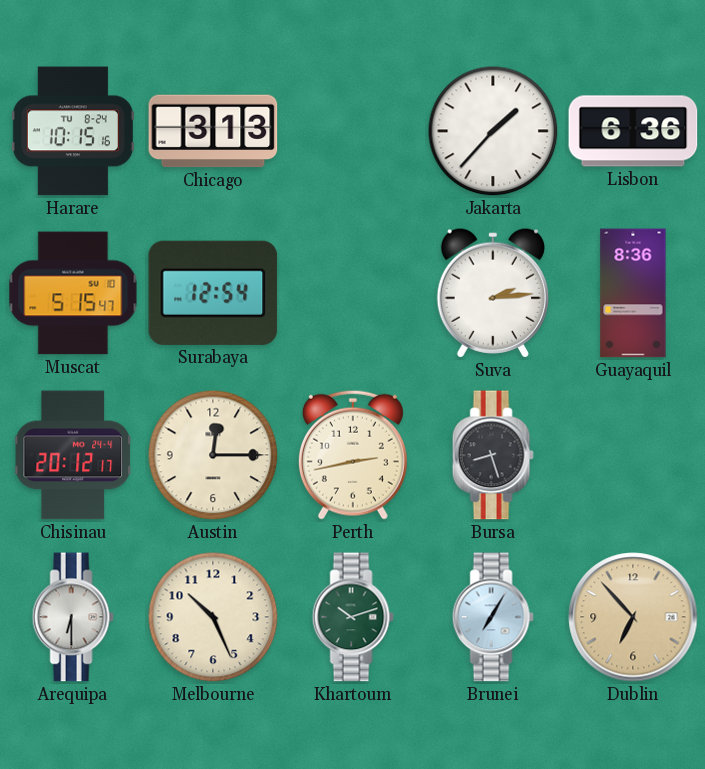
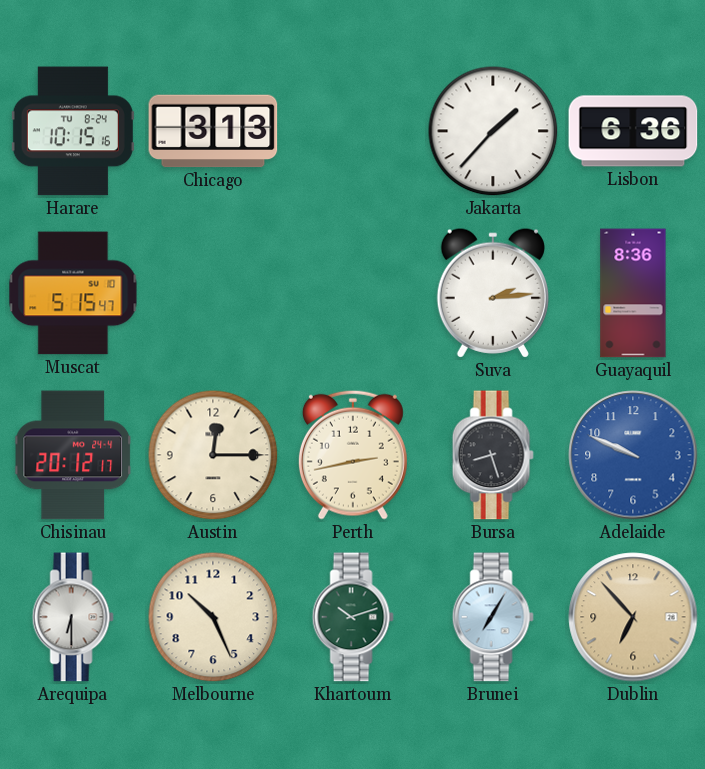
Surabaya: 12:54 -> none (213, 293)
Adelaide: none -> 9:49 (633, 455)
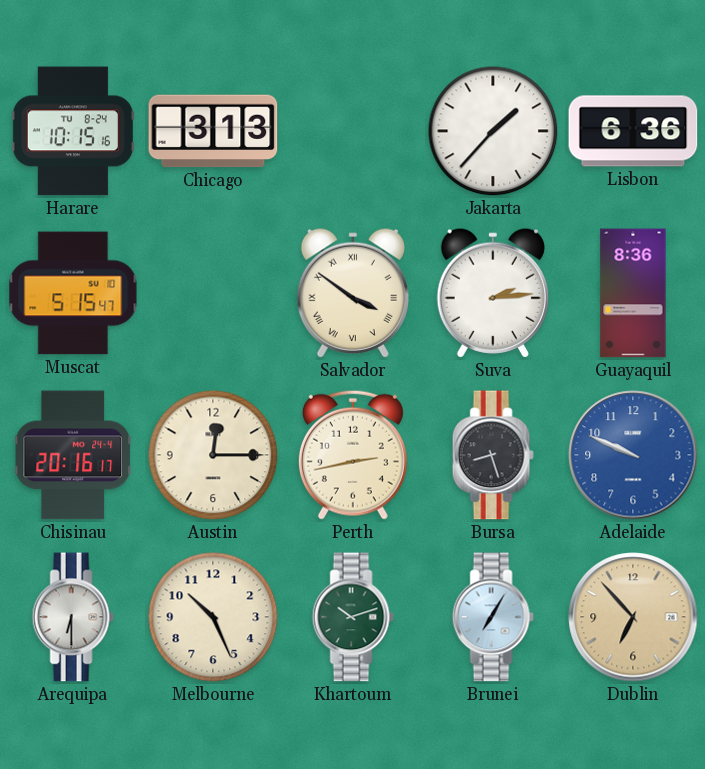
Salvador: none -> 3:51 (353, 293)
Chisinau: 20:12 -> 20:16 (73, 455)
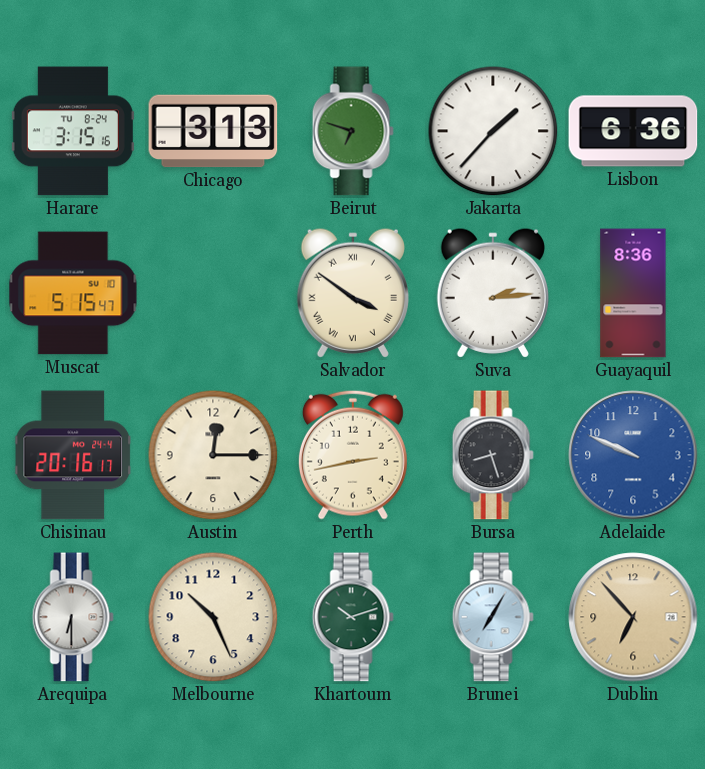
Harare: 10:15 -> 3:15 (73, 131)
Beirut: none -> 6:48 (353, 131)
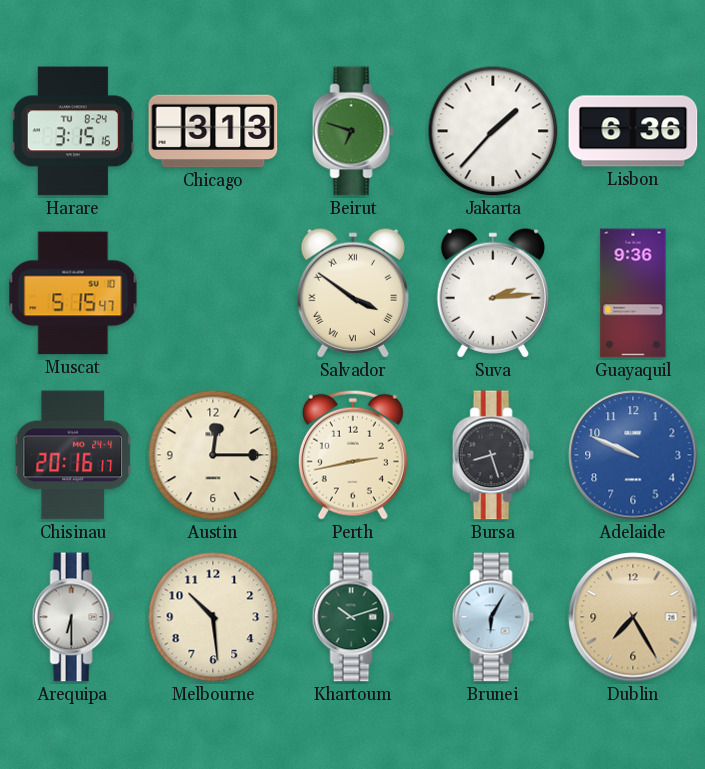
Guayaquil: 8:36 -> 9:36 (633, 293)
Melbourne: 10:26 -> 10:29 (213, 617)
Brunei: 7:05 -> 6:05 (493, 617)
Dublin: 6:53 -> 7:25 (633, 617)
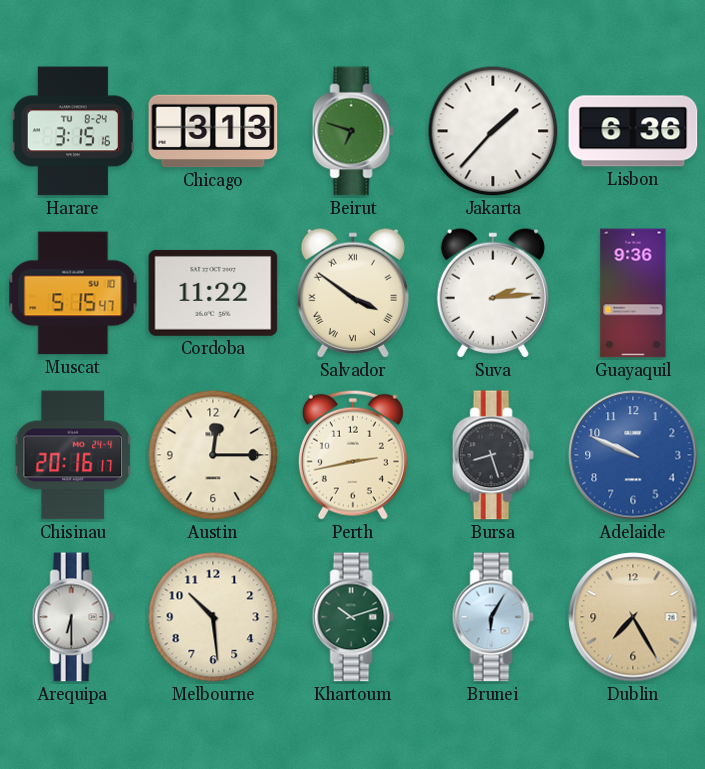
Cordoba: none -> 11:22 (213, 293)
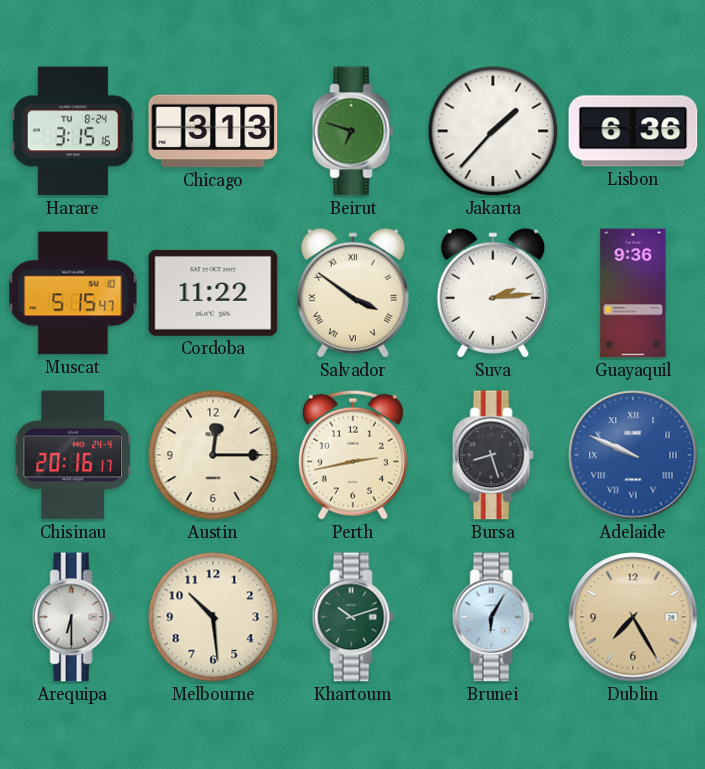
Adelaide numerals: Arabic -> Roman (633, 455)
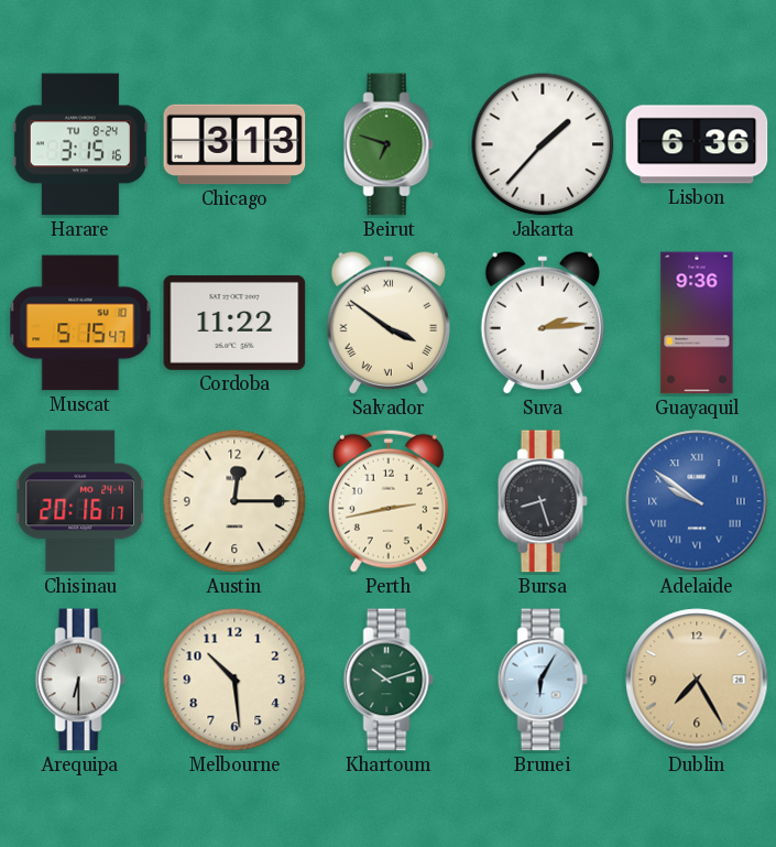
Adelaide: 9:49 -> 9:51 (697, 501)
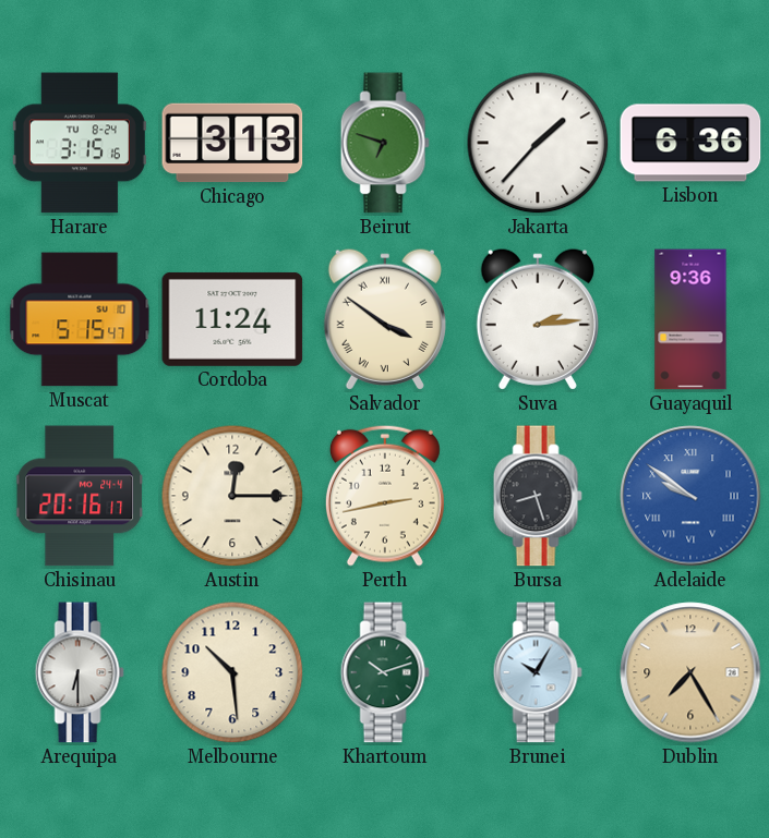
Cordoba: 11:22 -> 11:24 (232, 319)
Brunei: 6:05 -> 10:05 (538, 672)
